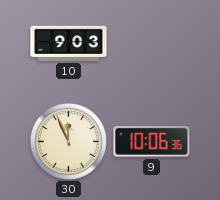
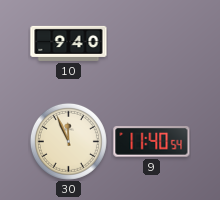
10: 9:03 -> 9:40 (69, 43)
9: 10:06 -> 11:40 (152, 142)
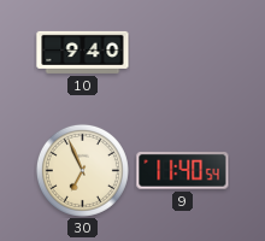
30: 11:56 -> 6:56 (82, 170)
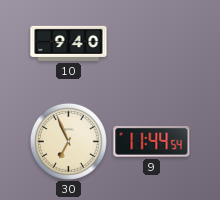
9: 11:40 -> 11:44 (152, 142)
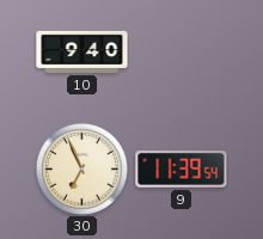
9: 11:44 -> 11:39 (182, 170)
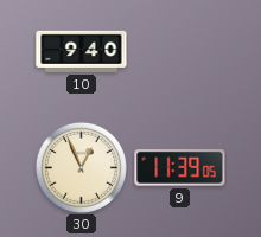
30: 6:56 -> 12:56 (81, 167)
9: 11:39:54 -> 11:39:05 (180, 168)
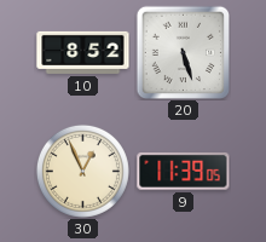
10: 9:40 -> 8:52 (83, 52)
20: none -> 5:27 (183, 52)
